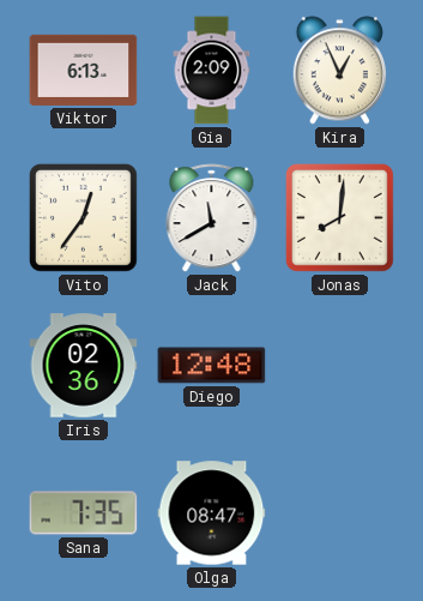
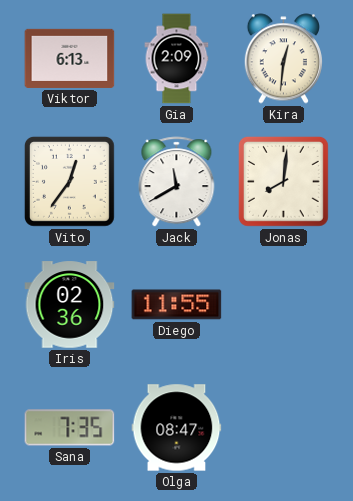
Kira: 12:56 -> 12:31 (283, 59)
Diego: 12:48 -> 11:55 (177, 305)
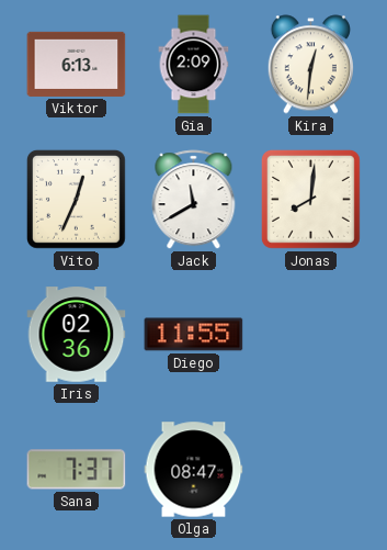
Vito: 12:36 -> 12:34 (76, 199)
Sana: 7:35 -> 7:37 (77, 470)
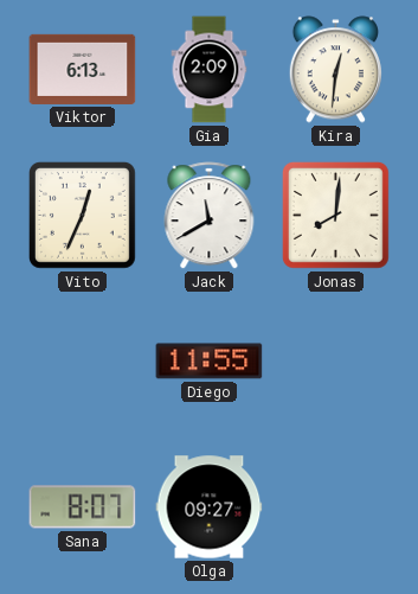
Iris: 02:36 -> none (77, 335)
Sana: 7:37 -> 8:07 (83, 507)
Olga: 08:47 -> 09:27 (210, 507)
